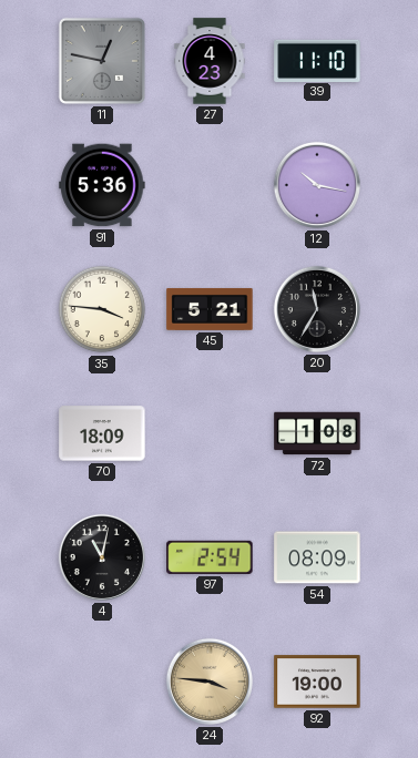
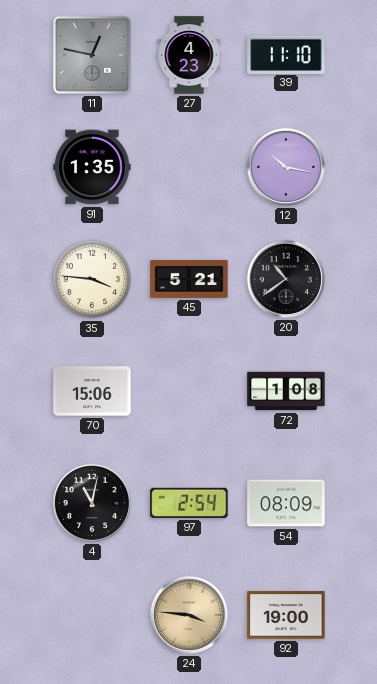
91: 5:36 -> 1:35 (92, 167)
20: 11:35 -> 10:39 (286, 279)
70: 18:09 -> 15:06 (92, 391)
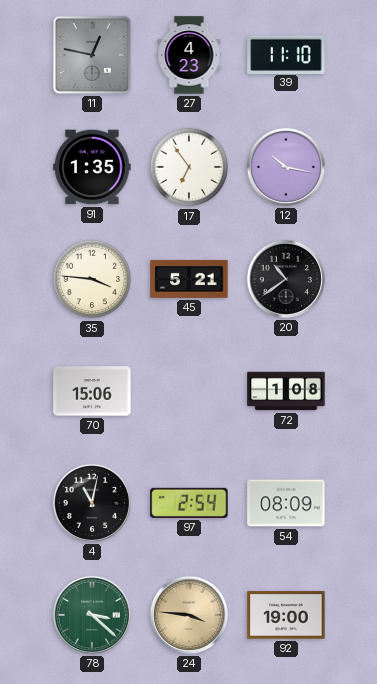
17: none -> 6:54 (189, 167)
78: none -> 3:22 (92, 615)
